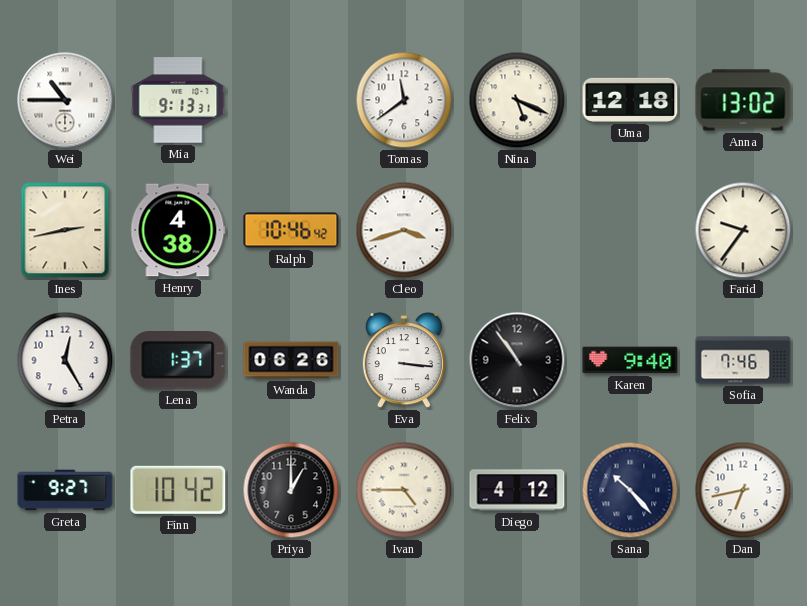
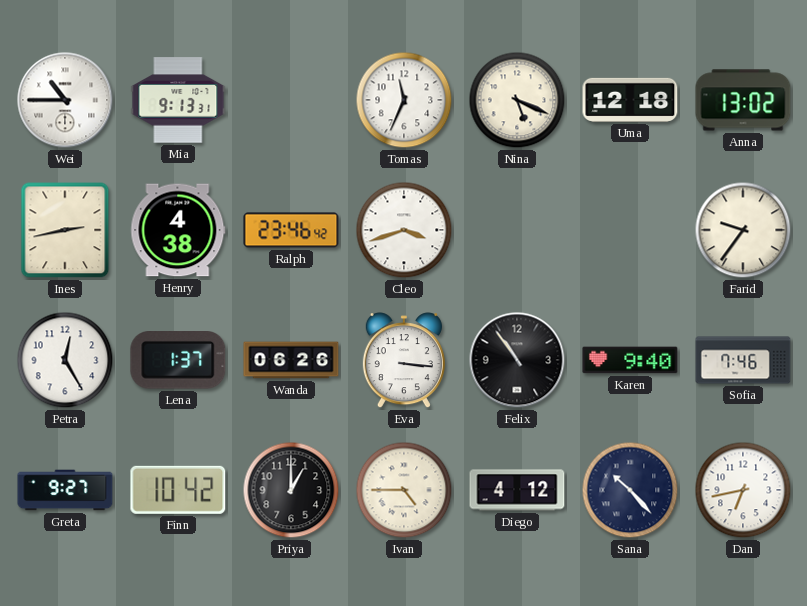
Tomas: 11:39 -> 11:34 (404, 100)
Ralph: 10:46 -> 23:46 (291, 230)
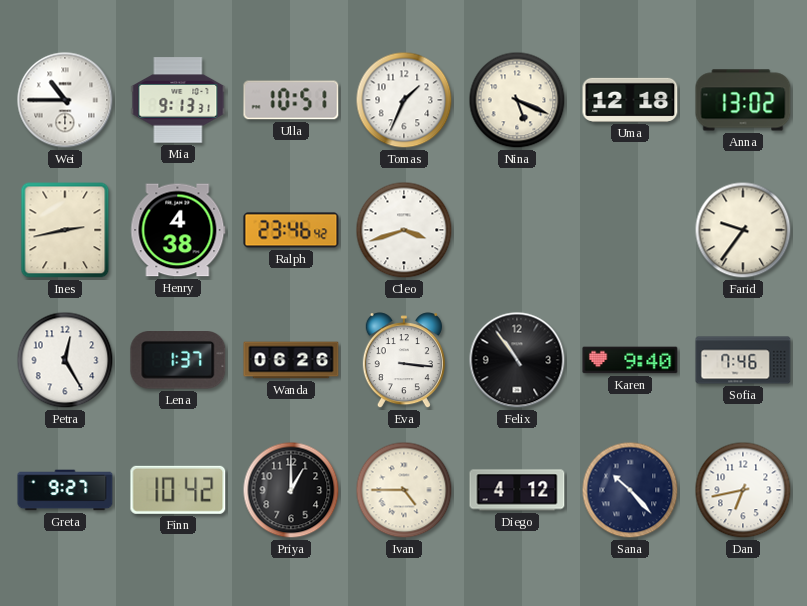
Ulla: none -> 10:51 (291, 100)
Tomas: 11:34 -> 1:34 (404, 100)
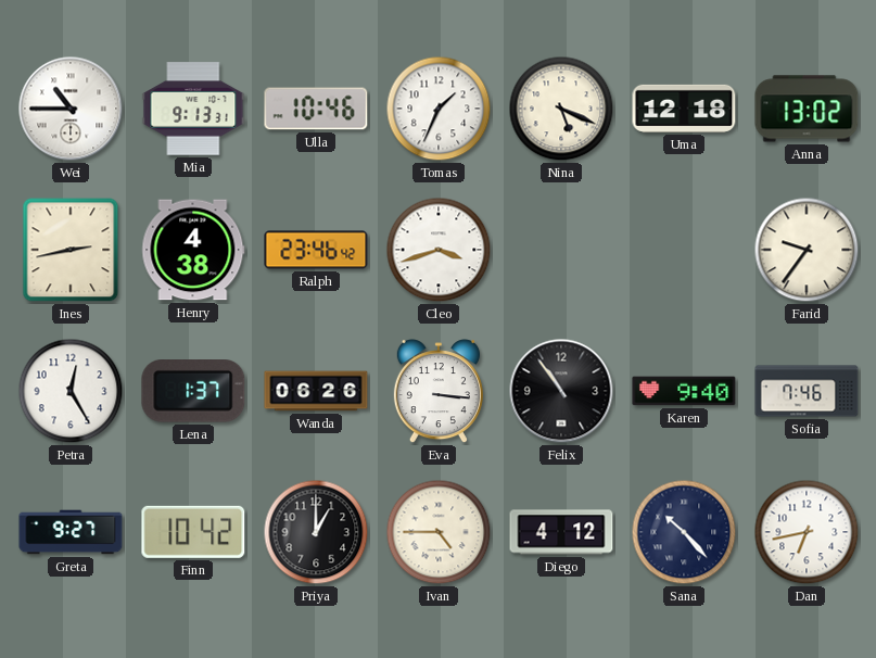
Ulla: 10:51 -> 10:46 (316, 109)
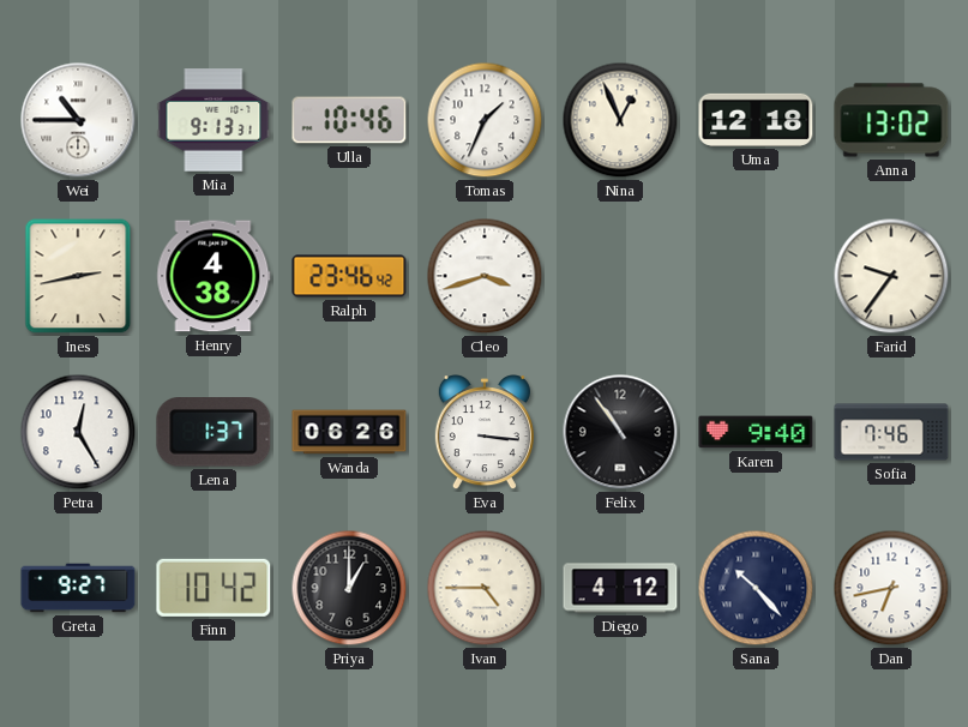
Nina: 5:19 -> 12:56 (620, 120)
